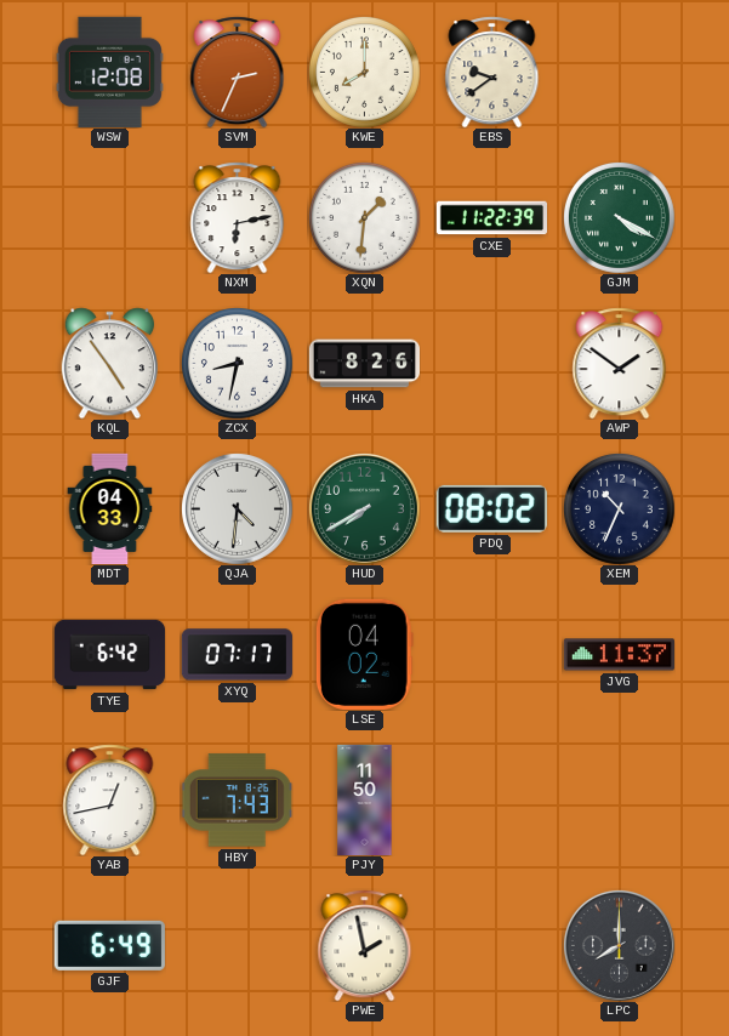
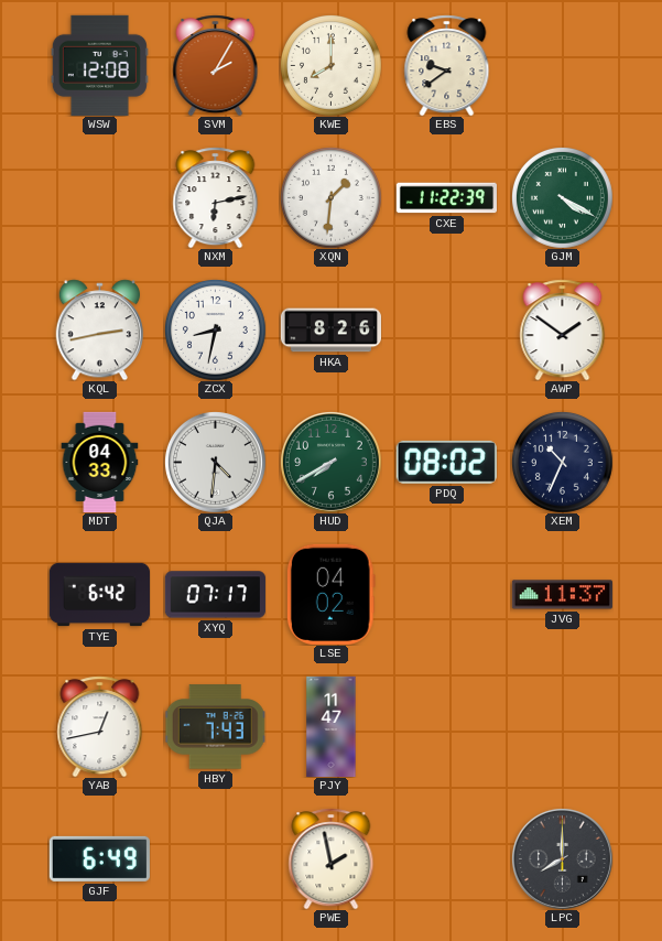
SVM: 2:34 -> 2:05 (216, 65)
KQL: 4:54 -> 2:43 (99, 329)
PJY: 11:50 -> 11:47 (332, 726)
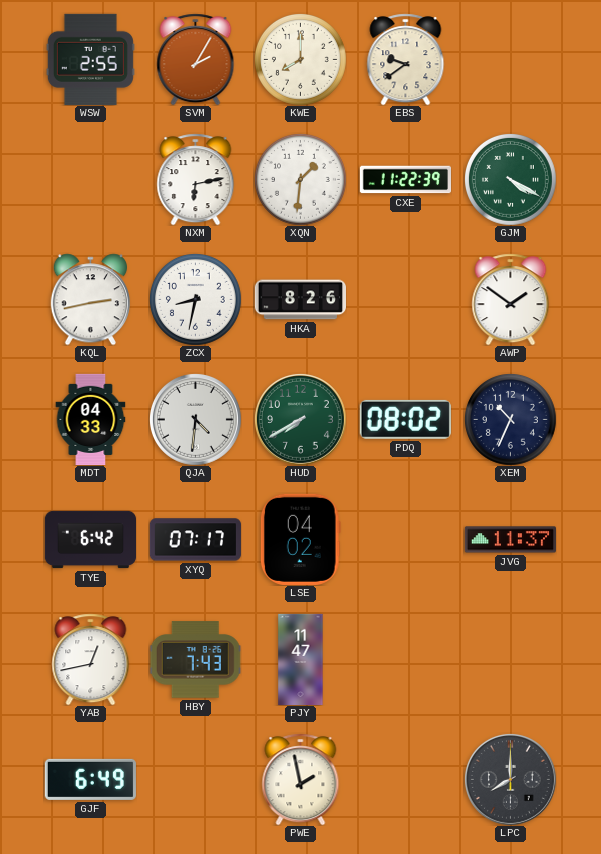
WSW: 12:08 -> 2:55 (90, 59)
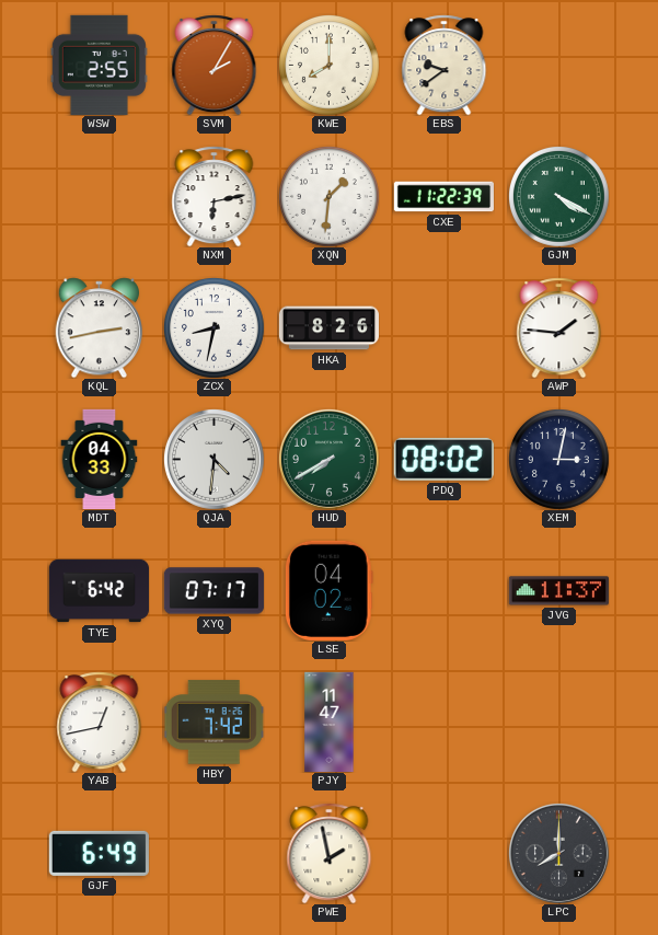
AWP: 1:51 -> 1:46 (559, 327)
XEM: 10:34 -> 3:02 (559, 460)
HBY: 7:43 -> 7:42 (213, 723)
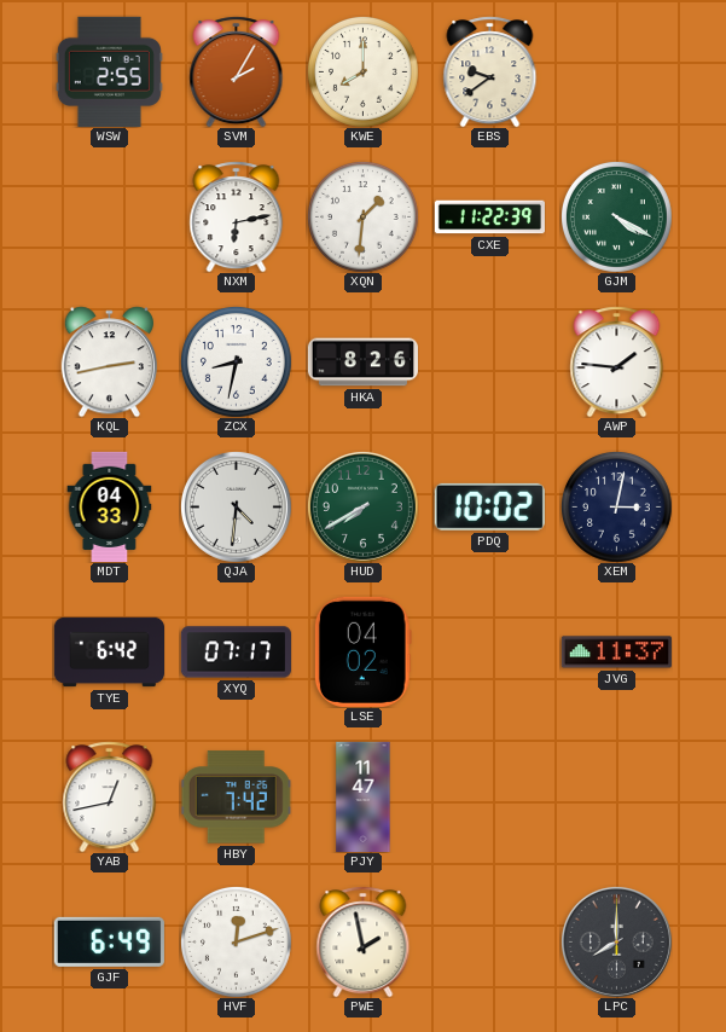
PDQ: 08:02 -> 10:02 (489, 506)
HVF: none -> 12:12 (237, 943)
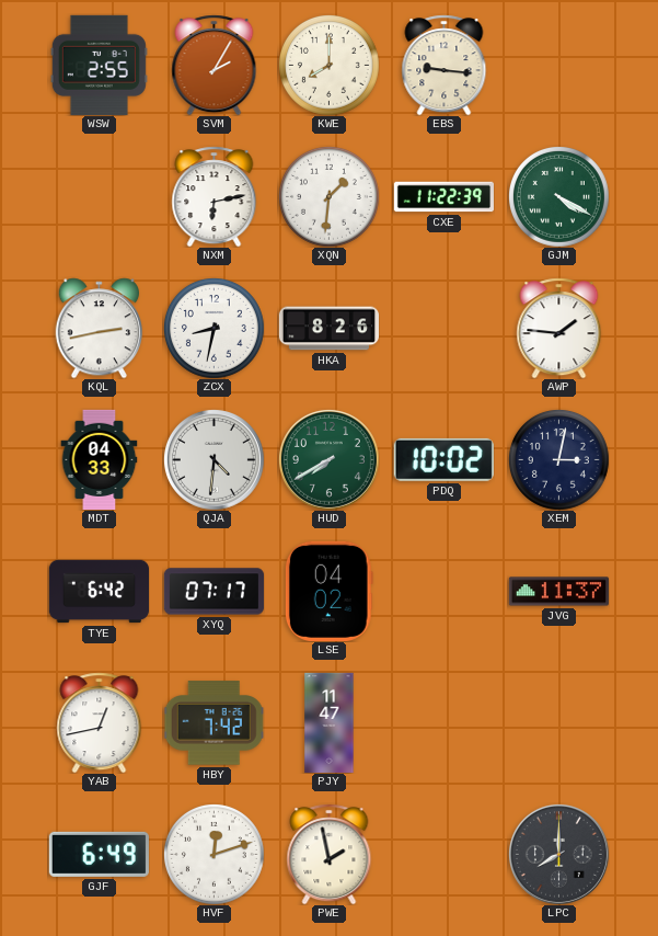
EBS: 9:39 -> 9:16 (445, 65)
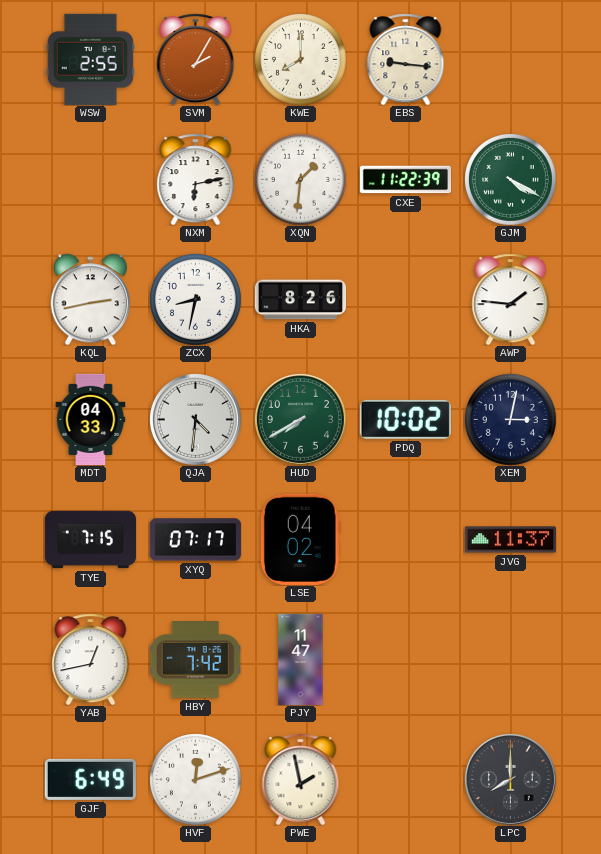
TYE: 6:42 -> 7:15 (90, 540)
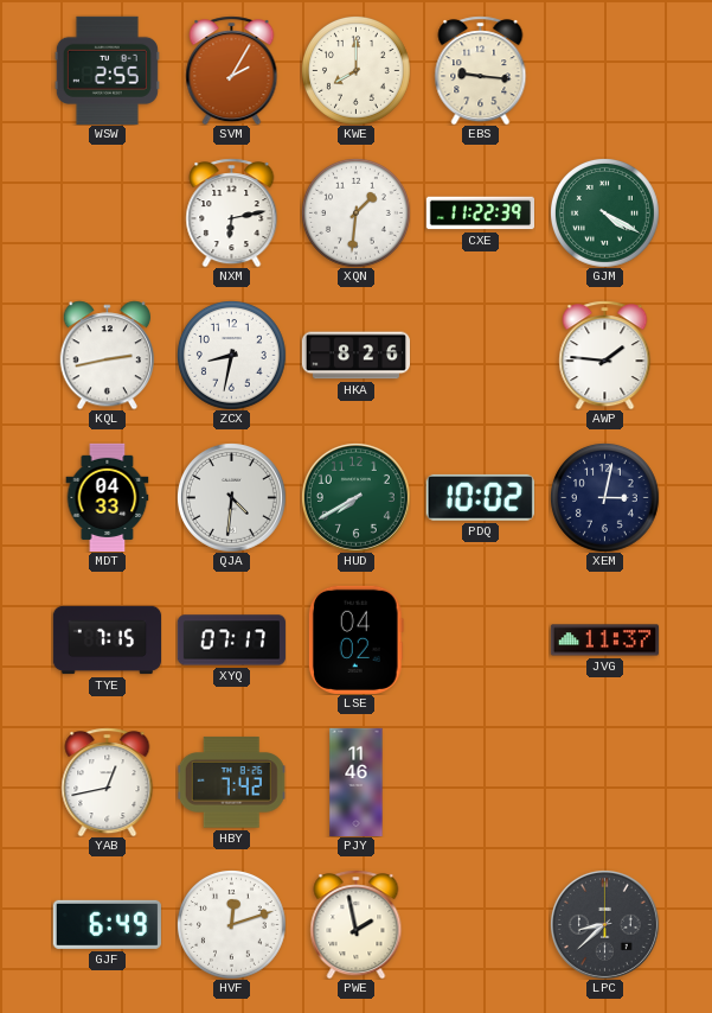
PJY: 11:47 -> 11:46 (357, 782)
LPC: 8:00 -> 8:38 (604, 924)
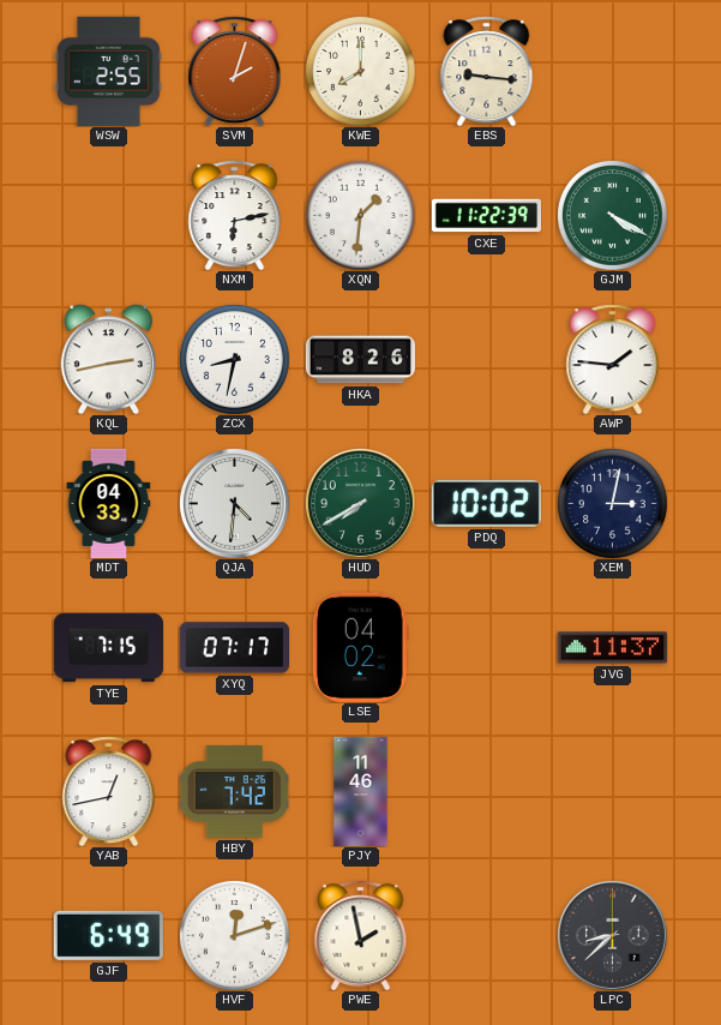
SVM: 2:05 -> 2:03 (235, 71)
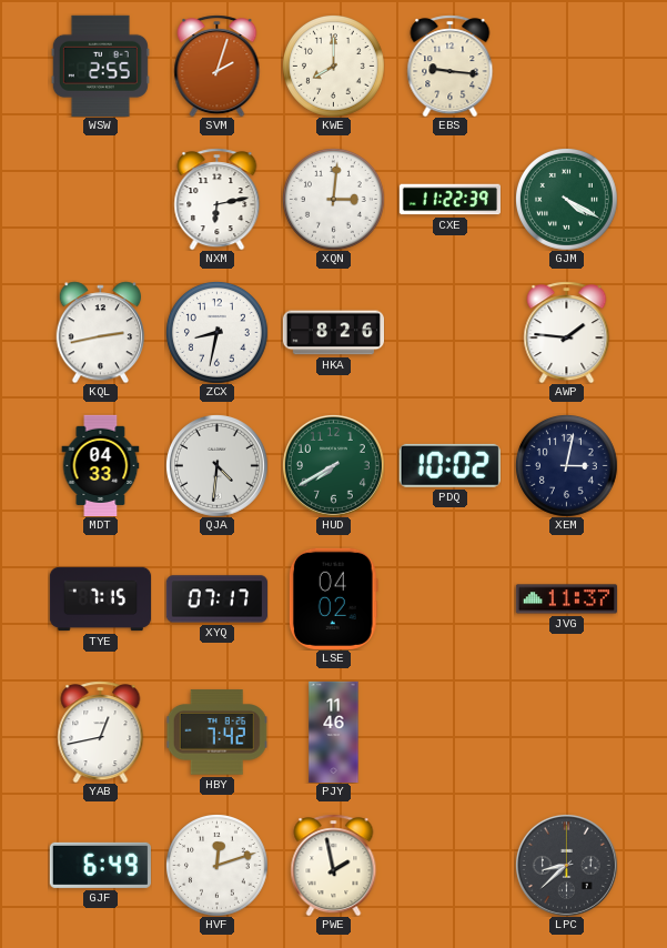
XQN: 1:31 -> 3:01 (334, 200)
